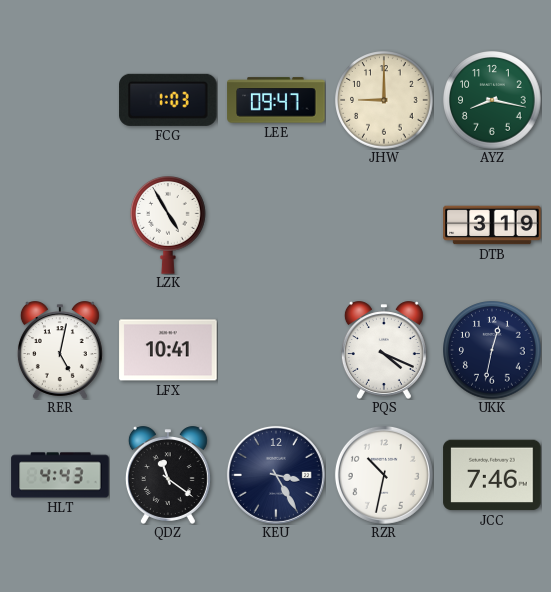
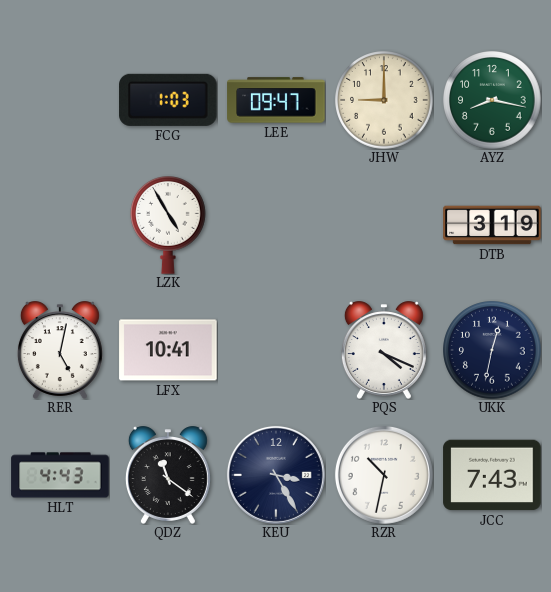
JCC: 7:46 -> 7:43 (492, 475)
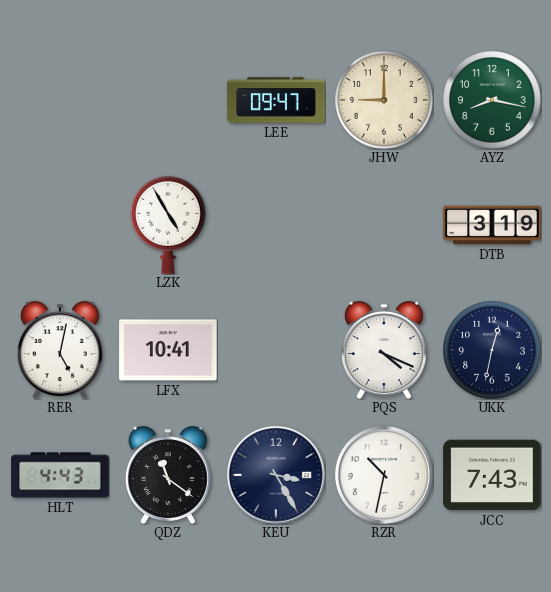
FCG: 1:03 -> none (168, 100)
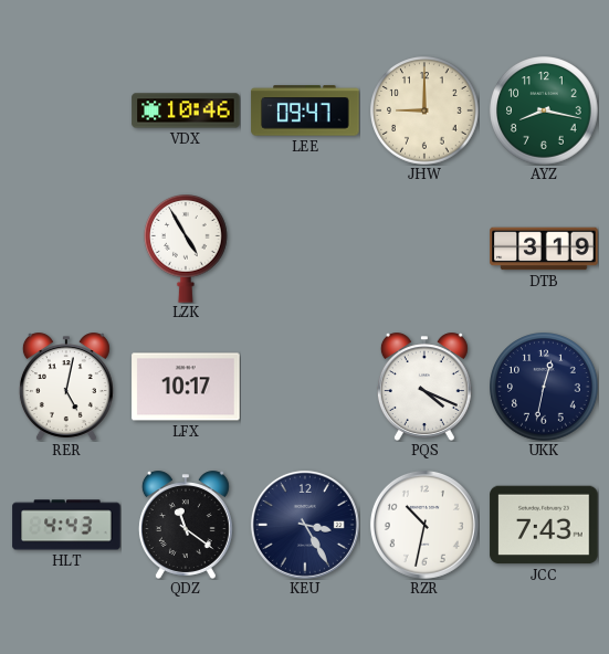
VDX: none -> 10:46 (186, 110)
LFX: 10:41 -> 10:17 (186, 387)
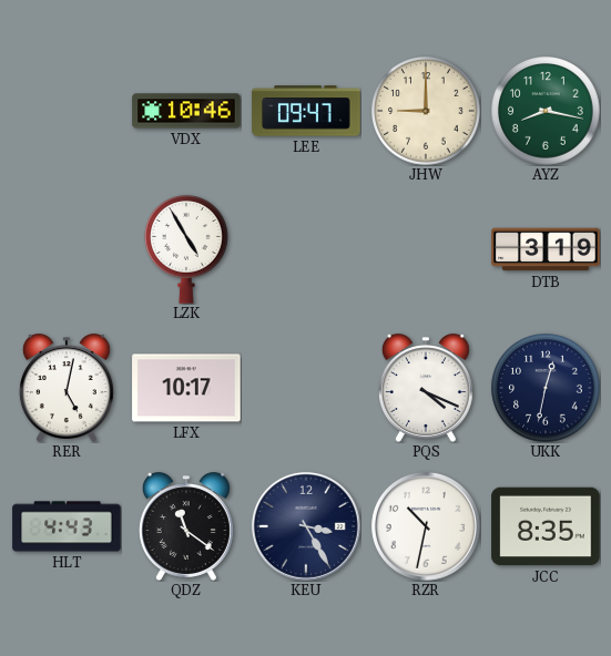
JCC: 7:43 -> 8:35 (546, 526)
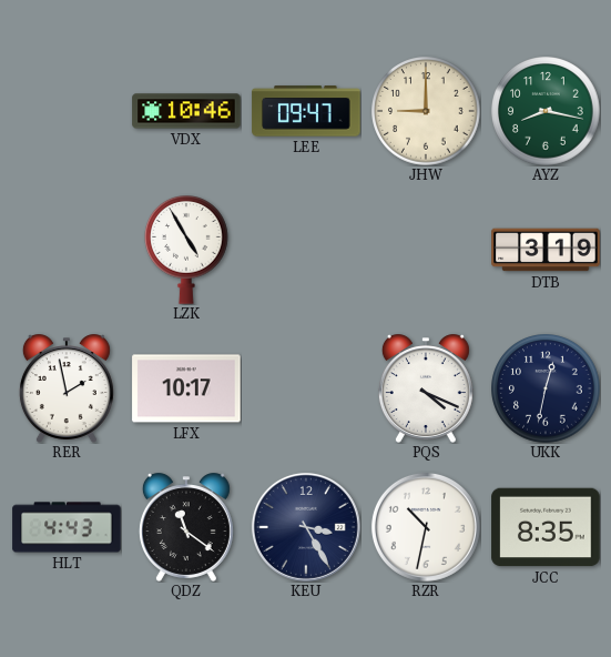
RER: 5:02 -> 1:58 (67, 388)
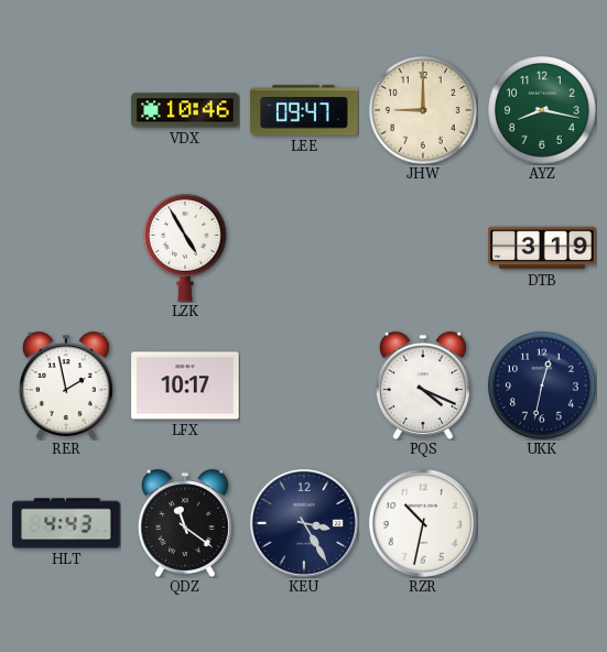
JCC: 8:35 -> none (546, 527)
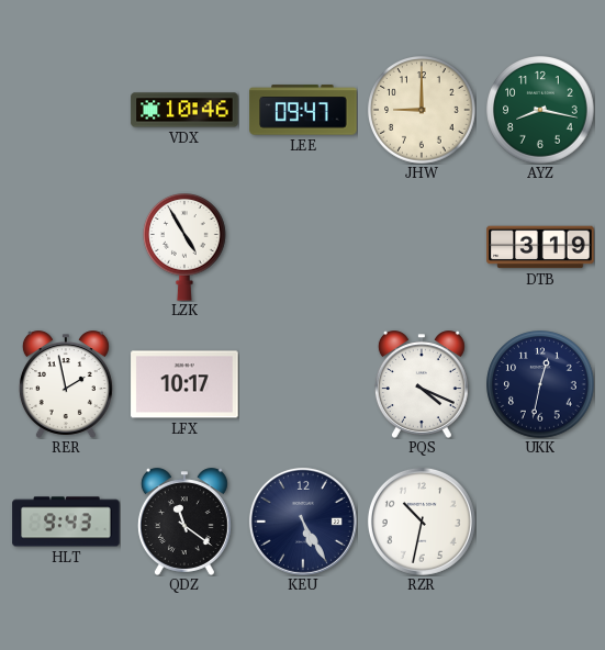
HLT: 4:43 -> 9:43 (66, 522)
KEU: 3:25 -> 5:25 (303, 522)
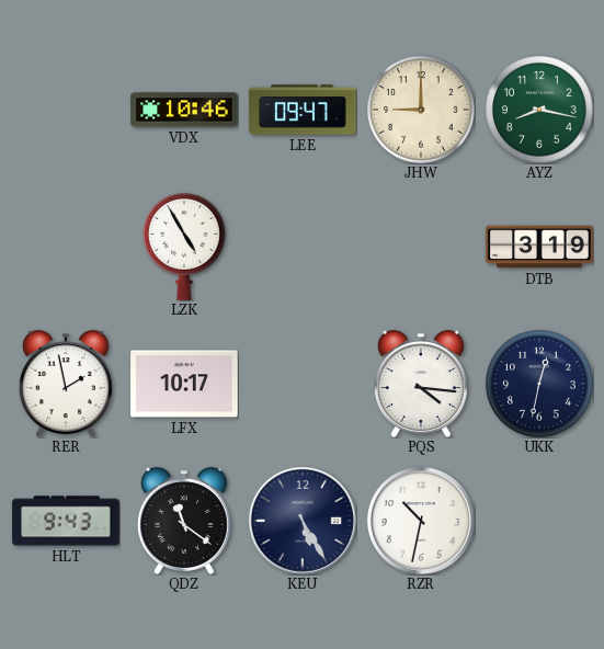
PQS: 4:19 -> 4:16 (421, 384)
